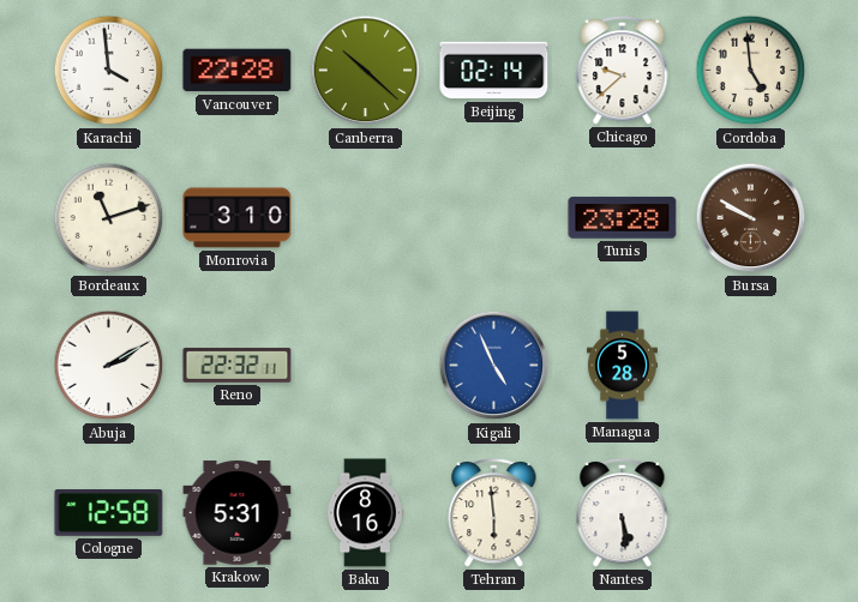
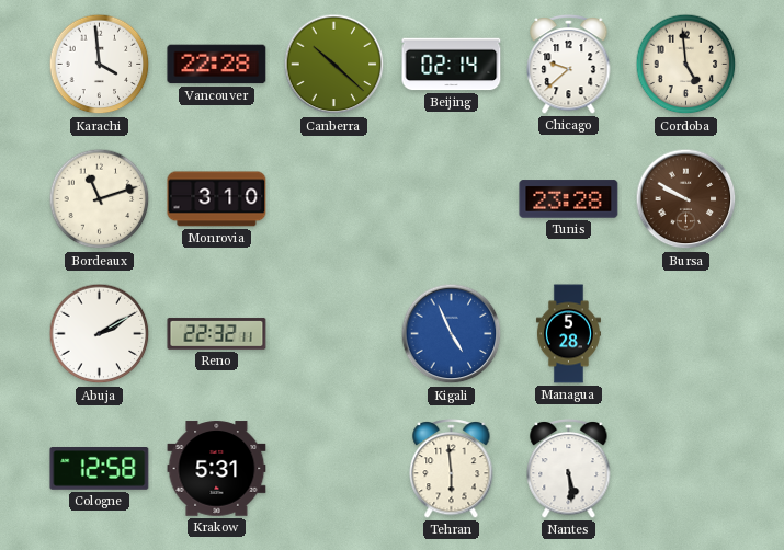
Baku: 8:16 -> none (365, 513)
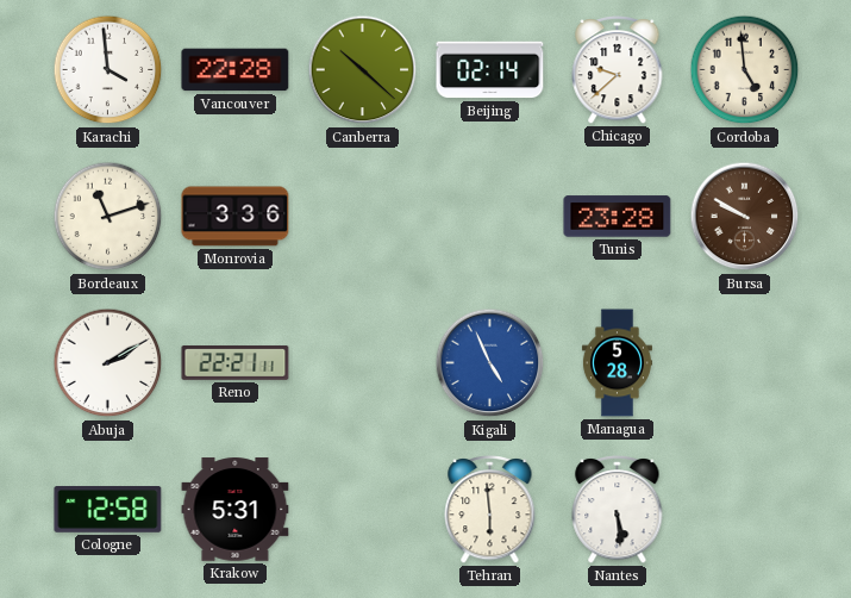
Monrovia: 3:10 -> 3:36 (236, 217)
Reno: 22:32 -> 22:21 (236, 363)
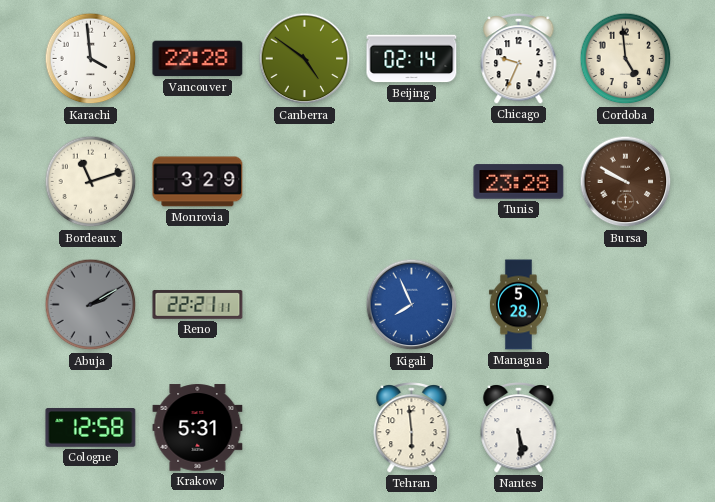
Canberra: 10:22 -> 4:51 (305, 59)
Chicago: 9:38 -> 9:34 (519, 59)
Monrovia: 3:36 -> 3:29 (198, 182)
Abuja dial: white -> grey (91, 305)
Kigali: 4:56 -> 7:56 (412, 305)
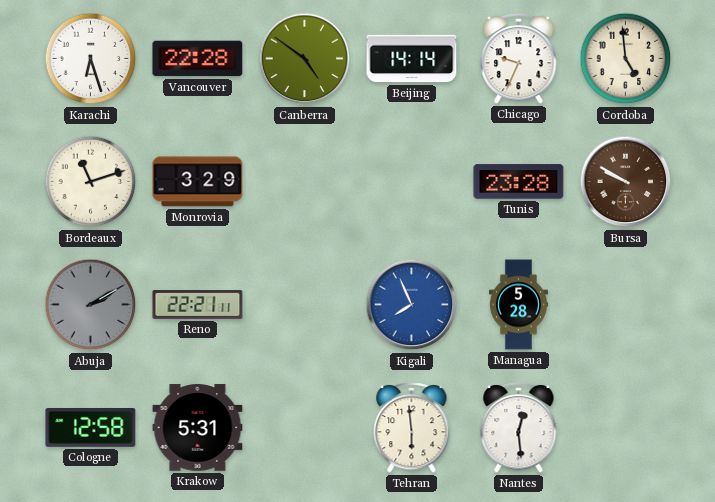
Karachi: 3:59 -> 6:27 (91, 59)
Beijing: 02:14 -> 14:14 (412, 59)
Nantes: 5:29 -> 12:29 (519, 428)
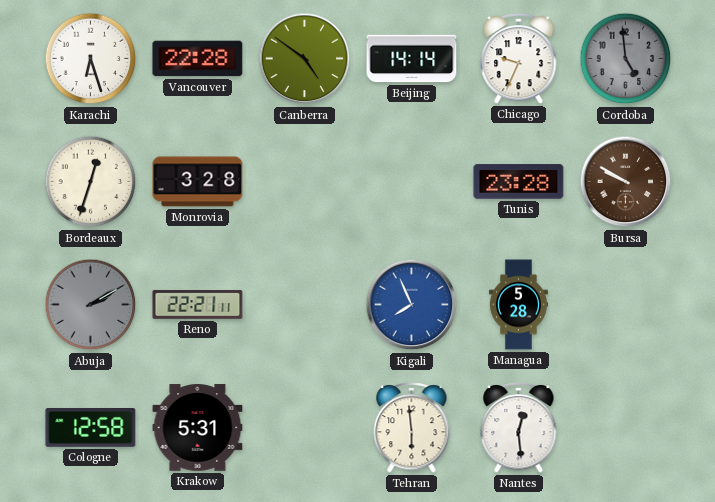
Cordoba dial: cream -> grey (626, 59)
Bordeaux: 11:12 -> 12:33 (91, 182)
Monrovia: 3:29 -> 3:28 (198, 182)
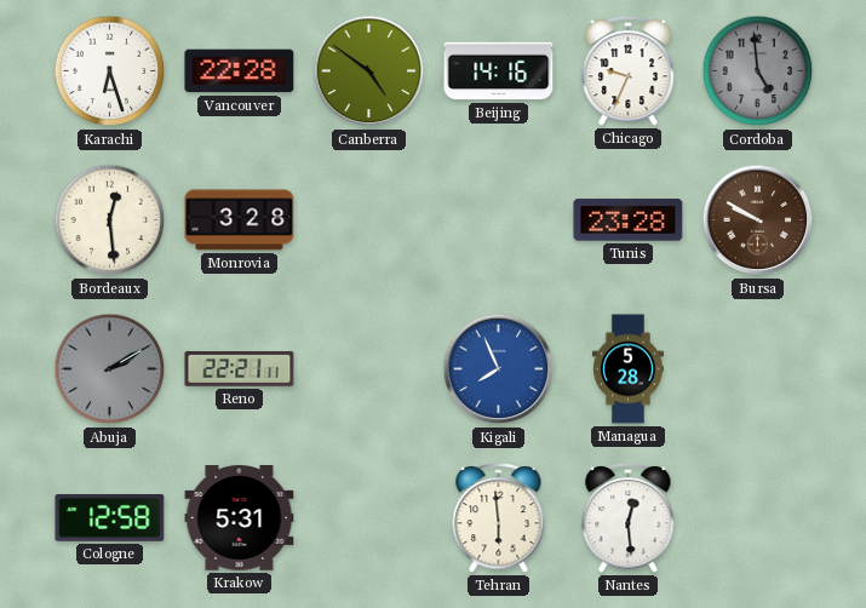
Beijing: 14:14 -> 14:16 (499, 71)
Bordeaux: 12:33 -> 12:29 (110, 220)
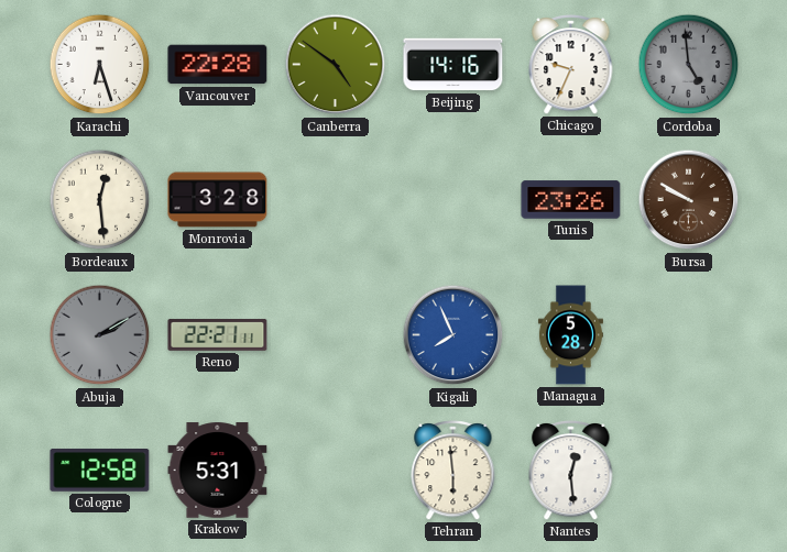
Tunis: 23:28 -> 23:26 (571, 200)
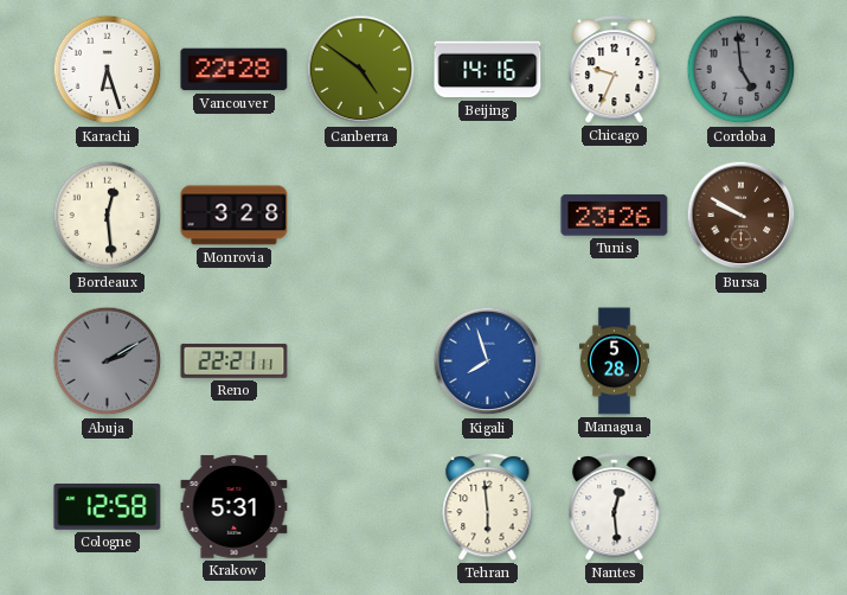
Kigali: 7:56 -> 7:57 (488, 362)
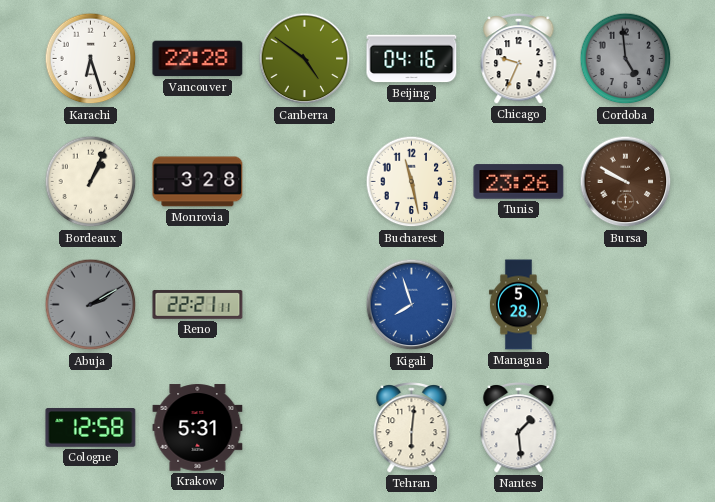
Beijing: 14:16 -> 04:16 (412, 59)
Bordeaux: 12:29 -> 1:04 (91, 182)
Bucharest: none -> 11:28 (412, 182)
Tehran: 5:59 -> 6:01 (412, 428)
Nantes: 12:29 -> 1:29 (519, 428)
